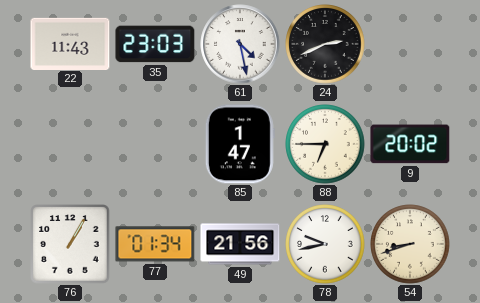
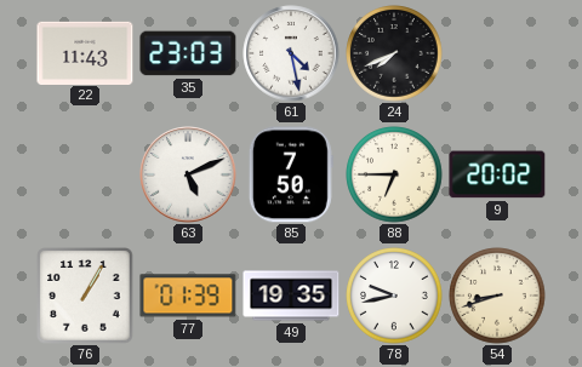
24: 2:41 -> 7:41 (394, 53)
63: none -> 5:11 (188, 174)
85: 1:47 -> 7:50 (291, 174)
77: 01:34 -> 01:39 (188, 296)
49: 21:56 -> 19:35 (291, 296)
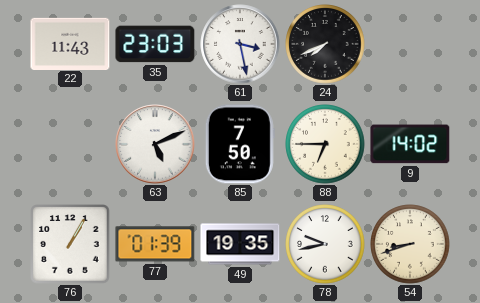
61: 4:28 -> 3:28 (240, 44)
9: 20:02 -> 14:02 (410, 144)
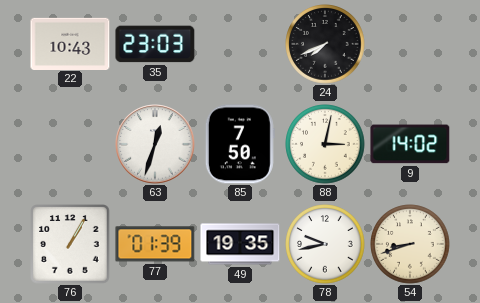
22: 11:43 -> 10:43 (70, 43)
61: 3:28 -> none (240, 44)
63: 5:11 -> 12:33 (155, 144)
88: 6:45 -> 3:02 (325, 144)
